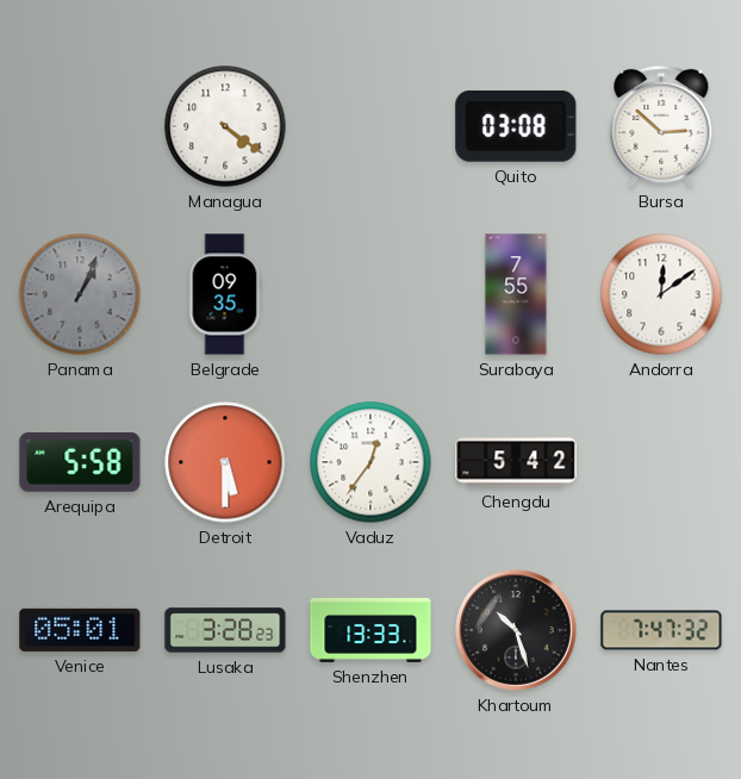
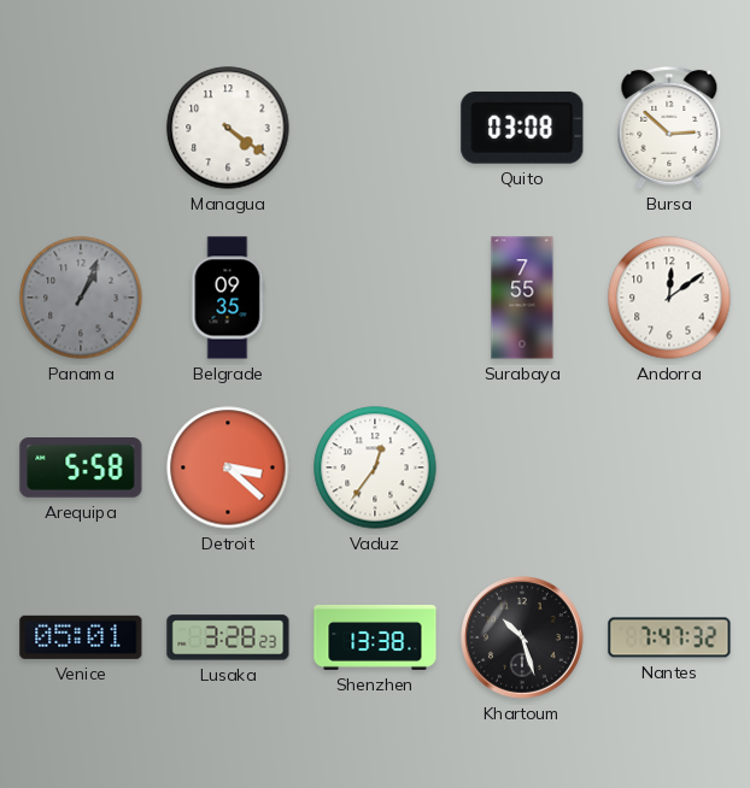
Detroit: 5:30 -> 3:22 (228, 467)
Chengdu: 5:42 -> none (516, 462)
Shenzhen: 13:33 -> 13:38 (375, 637)
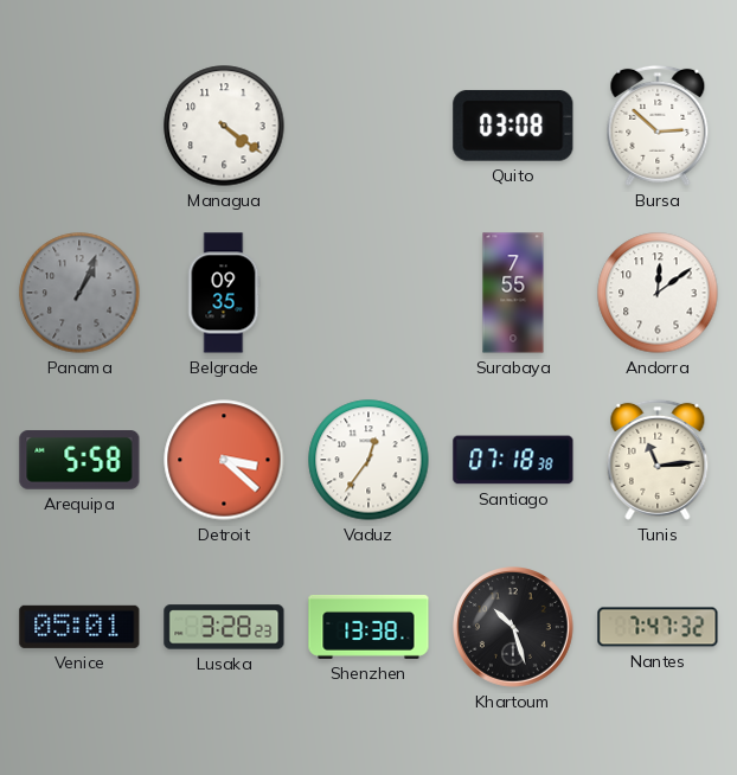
Santiago: none -> 07:18 (513, 460)
Tunis: none -> 11:14 (658, 460)
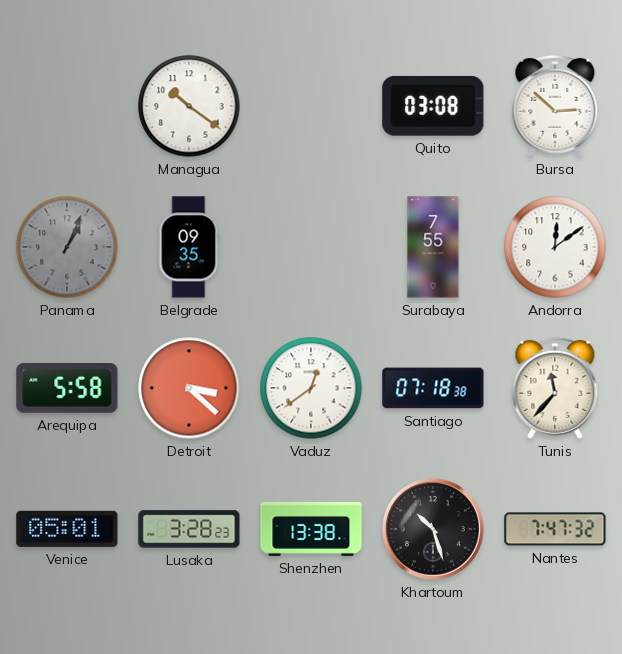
Managua: 4:21 -> 10:21 (189, 106)
Vaduz: 12:36 -> 12:39 (311, 388)
Tunis: 11:14 -> 11:37 (555, 388)
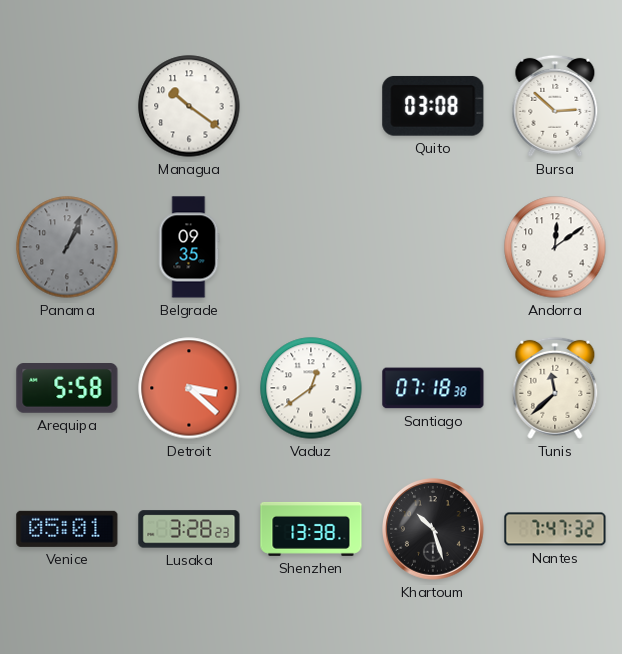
Surabaya: 7:55 -> none (433, 247)
Tunis: 11:37 -> 11:38 (555, 388)
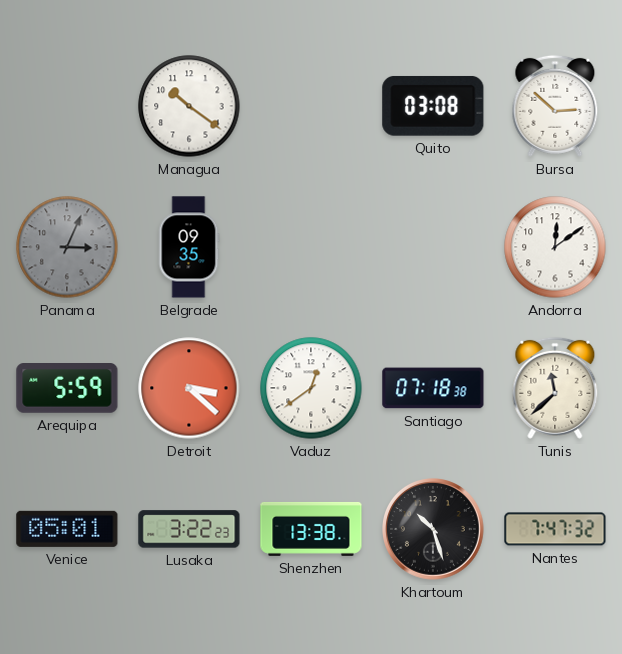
Panama: 1:04 -> 3:04 (67, 247)
Arequipa: 5:58 -> 5:59 (67, 389)
Lusaka: 3:28 -> 3:22 (189, 529)
